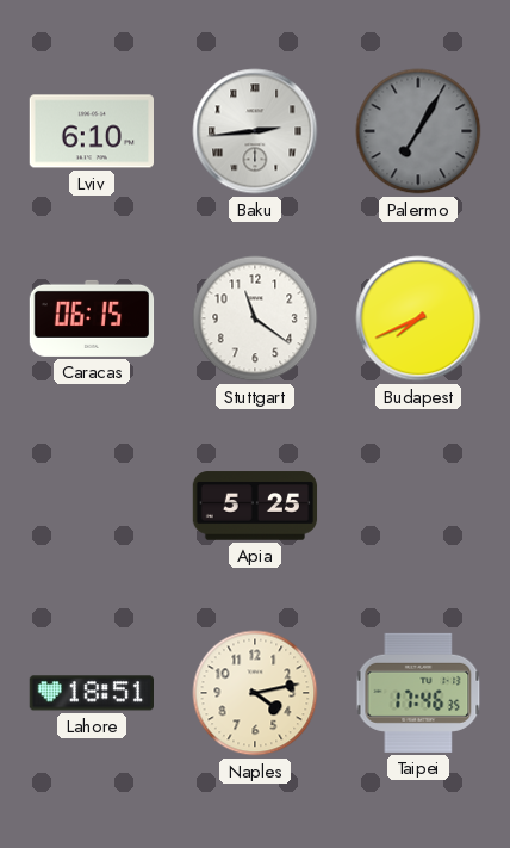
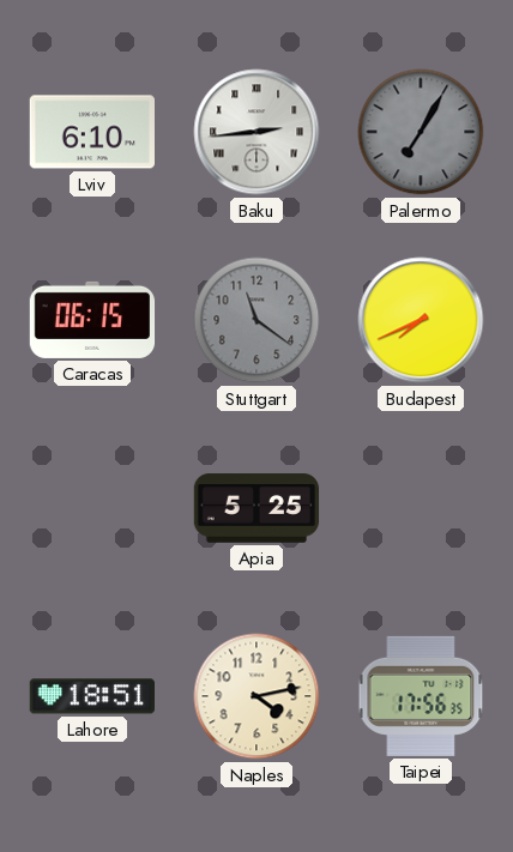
Stuttgart dial: white -> grey (256, 320)
Taipei: 17:46 -> 17:56 (421, 696)
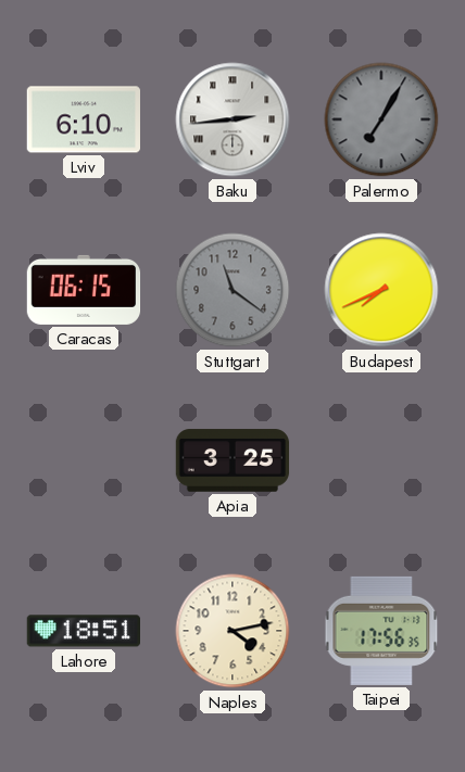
Apia: 5:25 -> 3:25 (232, 460)
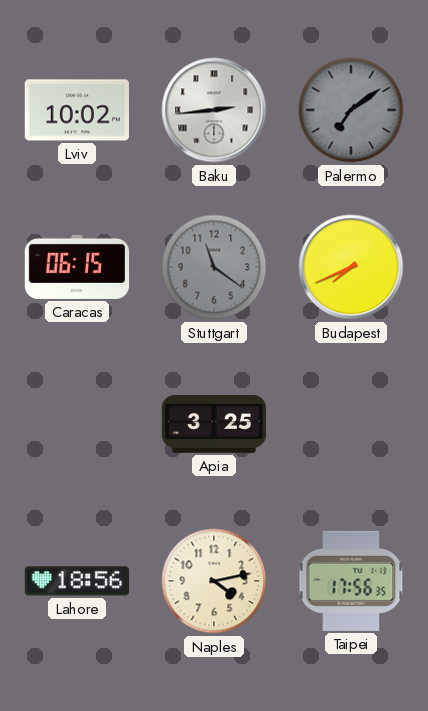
Lviv: 6:10 -> 10:02 (76, 110)
Palermo: 7:05 -> 7:09 (351, 110)
Lahore: 18:51 -> 18:56 (76, 581)
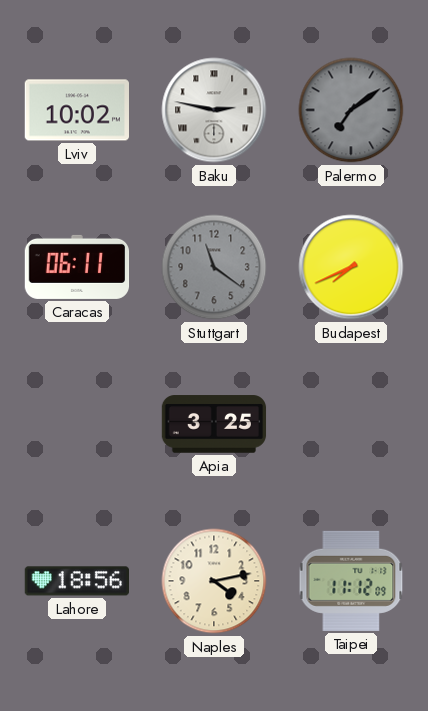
Baku: 2:44 -> 2:47 (214, 110)
Caracas: 06:15 -> 06:11 (77, 267)
Taipei: 17:56 -> 11:12 (351, 581)
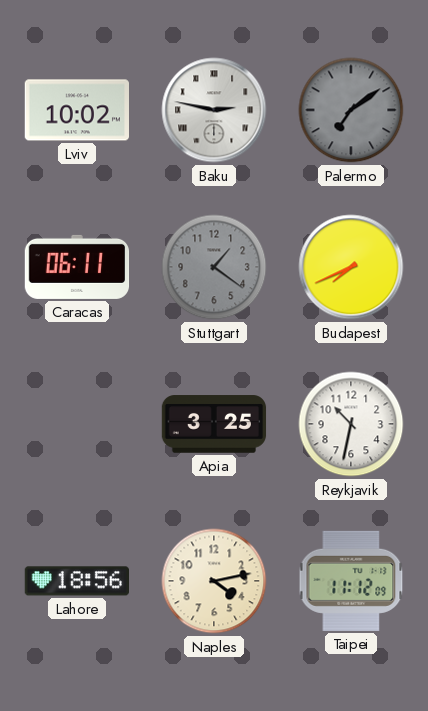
Stuttgart: 11:21 -> 1:21 (214, 267)
Reykjavik: none -> 10:32 (351, 424)
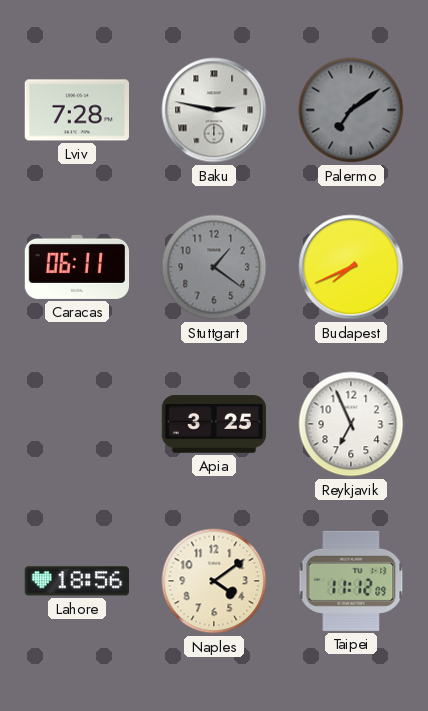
Lviv: 10:02 -> 7:28 (76, 110)
Reykjavik: 10:32 -> 6:56 (351, 424)
Naples: 4:13 -> 4:09 (214, 581)
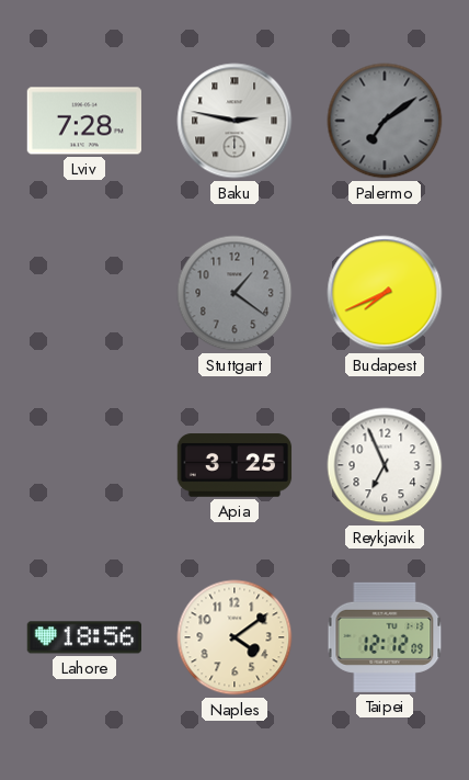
Caracas: 06:11 -> none (77, 267)
Taipei: 11:12 -> 12:12 (385, 637)
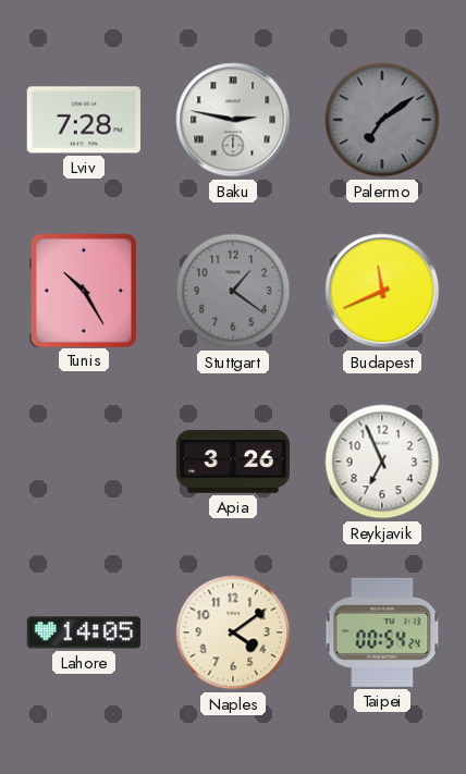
Tunis: none -> 10:25 (83, 290)
Budapest: 7:41 -> 11:41 (382, 291)
Apia: 3:25 -> 3:26 (233, 462)
Lahore: 18:56 -> 14:05 (83, 632)
Taipei: 12:12 -> 00:54 (382, 632)
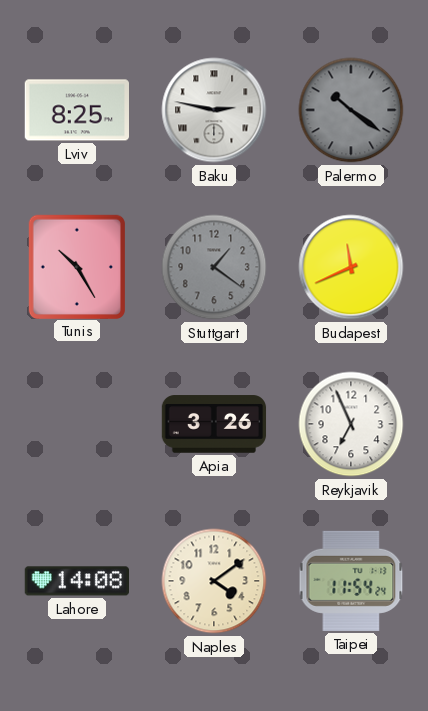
Lviv: 7:28 -> 8:25 (76, 110)
Palermo: 7:09 -> 10:21 (351, 110)
Lahore: 14:05 -> 14:08 (76, 581)
Taipei: 00:54 -> 11:54 (351, 581)
